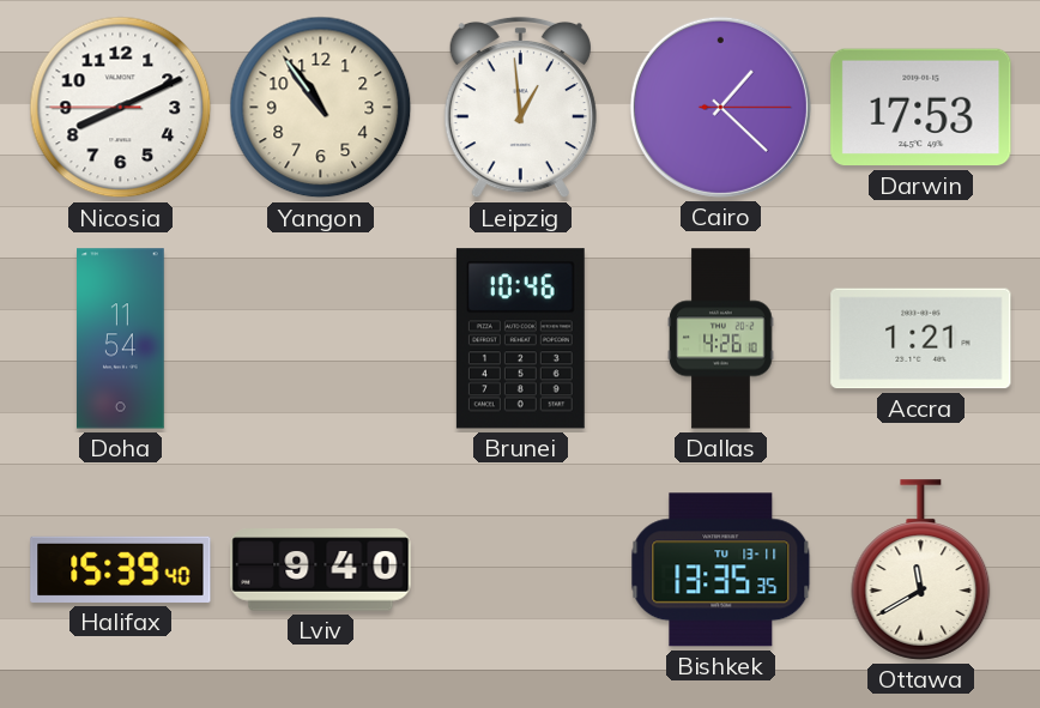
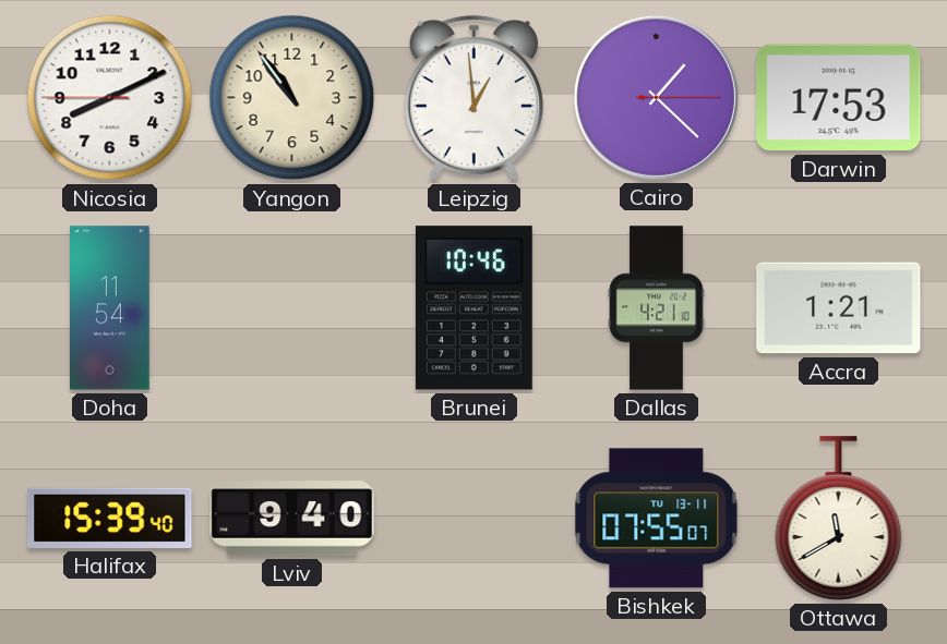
Dallas: 4:26 -> 4:21 (657, 308)
Bishkek: 13:35 -> 07:55 (657, 519)
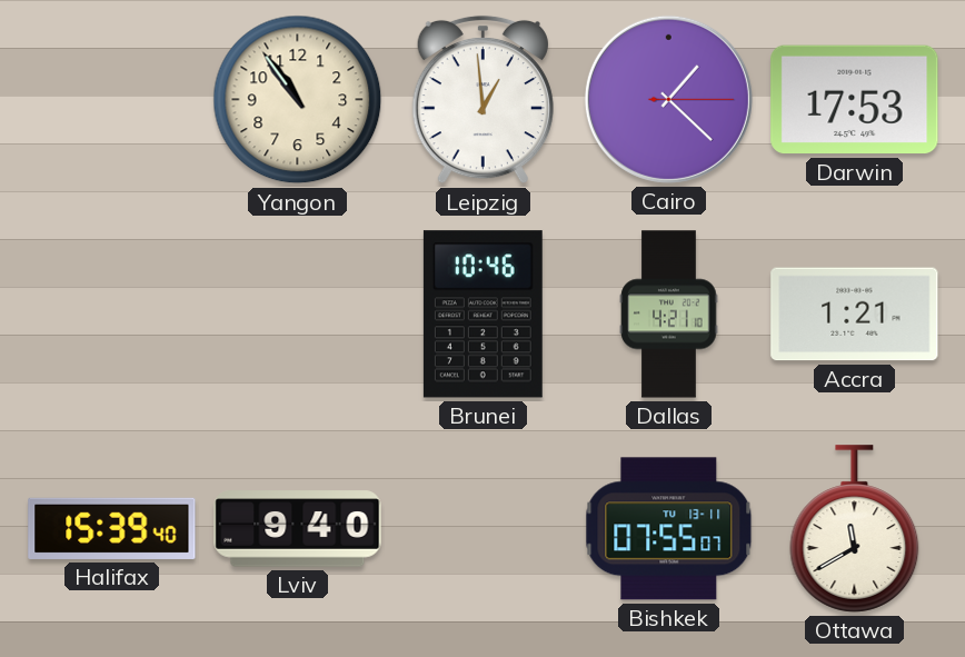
Nicosia: 8:10 -> none (110, 98)
Doha: 11:54 -> none (110, 308)
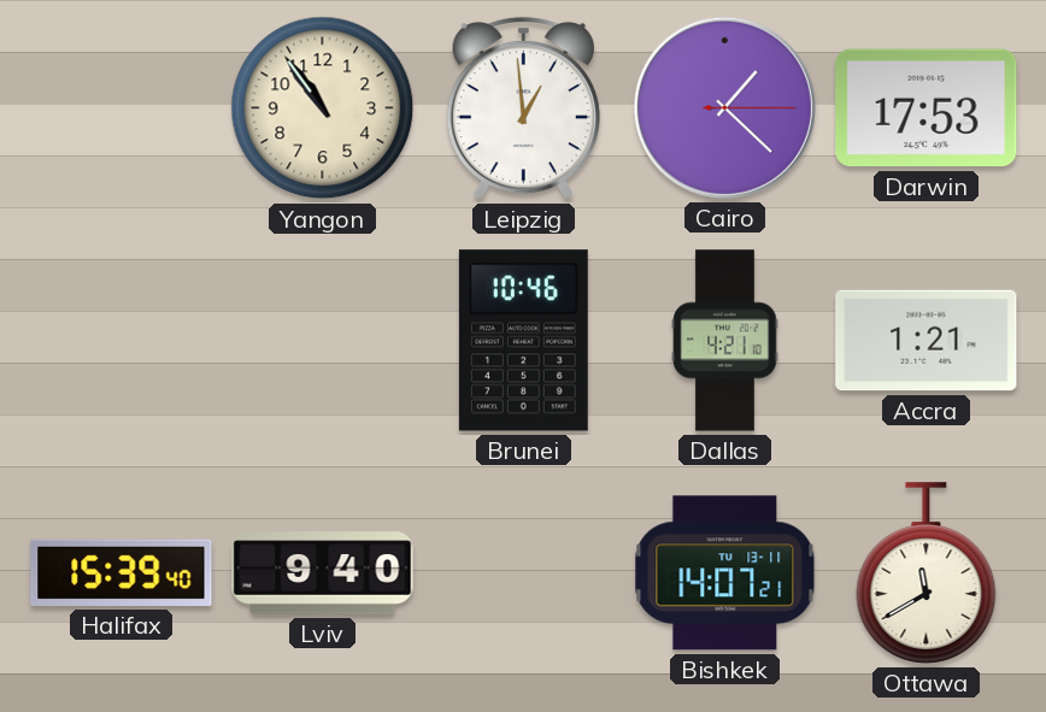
Bishkek: 07:55 -> 14:07 (725, 573)
